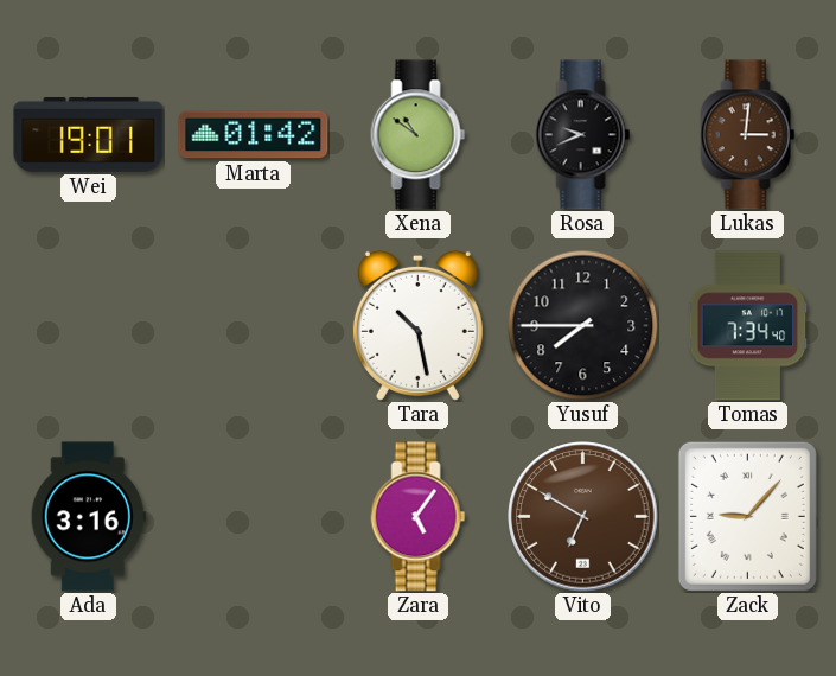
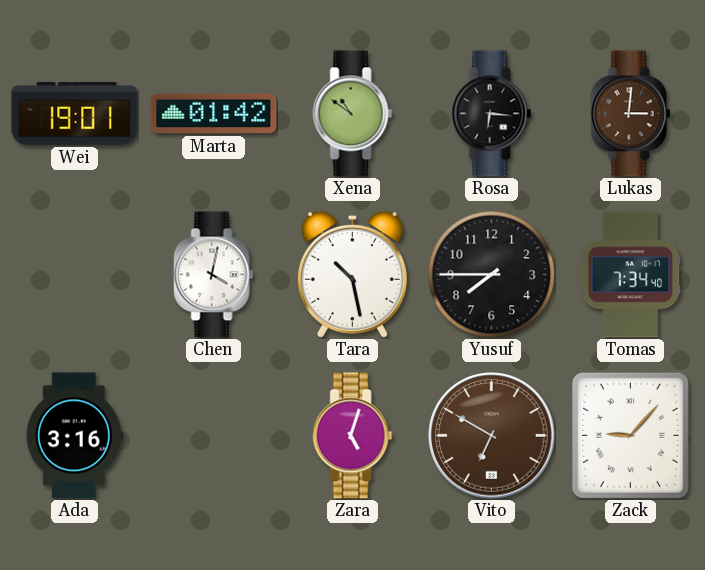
Rosa: 9:41 -> 6:16 (492, 114)
Chen: none -> 4:02 (214, 275)
Zara: 5:06 -> 5:03 (353, 436)
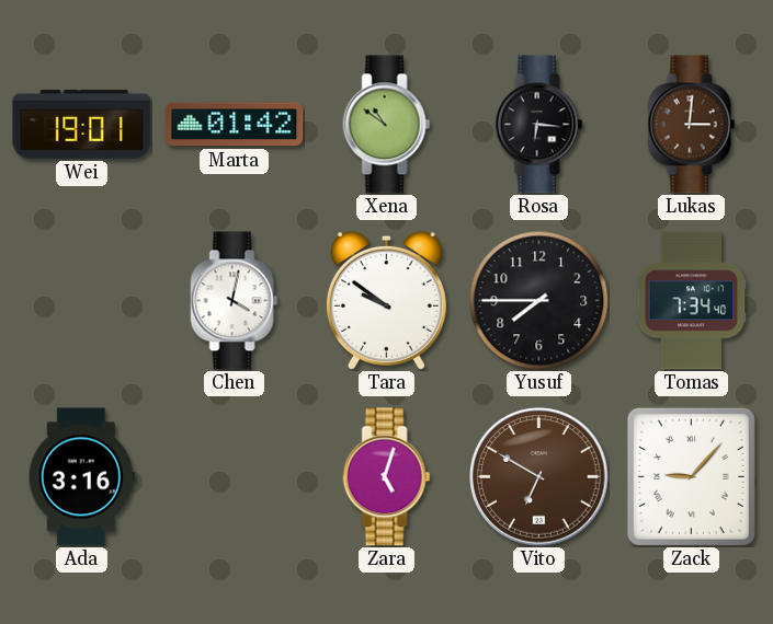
Tara: 10:28 -> 9:51 (386, 300)
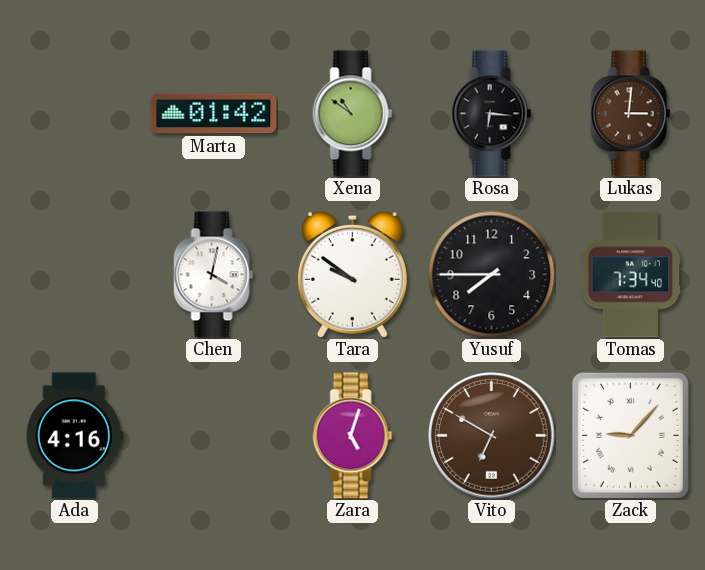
Wei: 19:01 -> none (82, 124)
Ada: 3:16 -> 4:16 (74, 436)
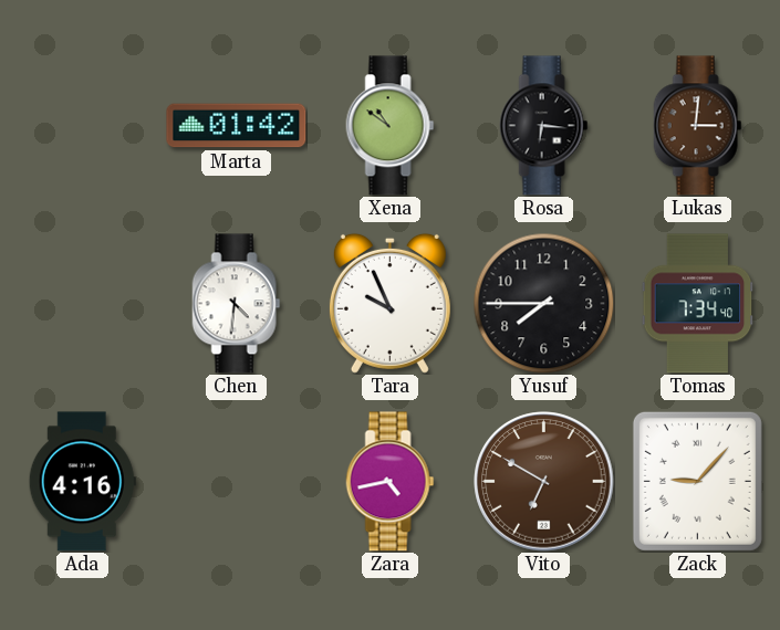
Chen: 4:02 -> 4:31 (237, 304)
Tara: 9:51 -> 9:56 (389, 303)
Zara: 5:03 -> 4:43 (391, 482)
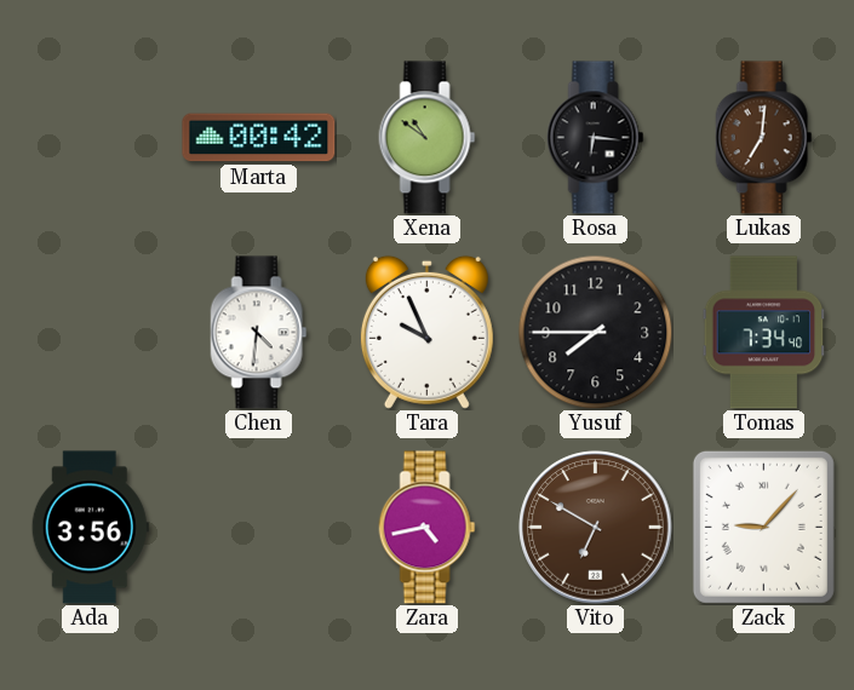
Marta: 01:42 -> 00:42 (259, 138)
Lukas: 3:01 -> 7:01 (764, 138)
Ada: 4:16 -> 3:56 (90, 528)
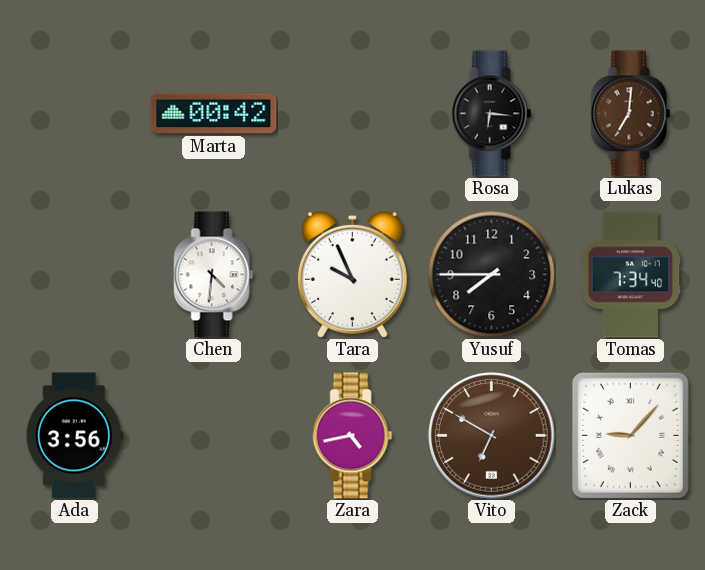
Xena: 10:51 -> none (428, 138)
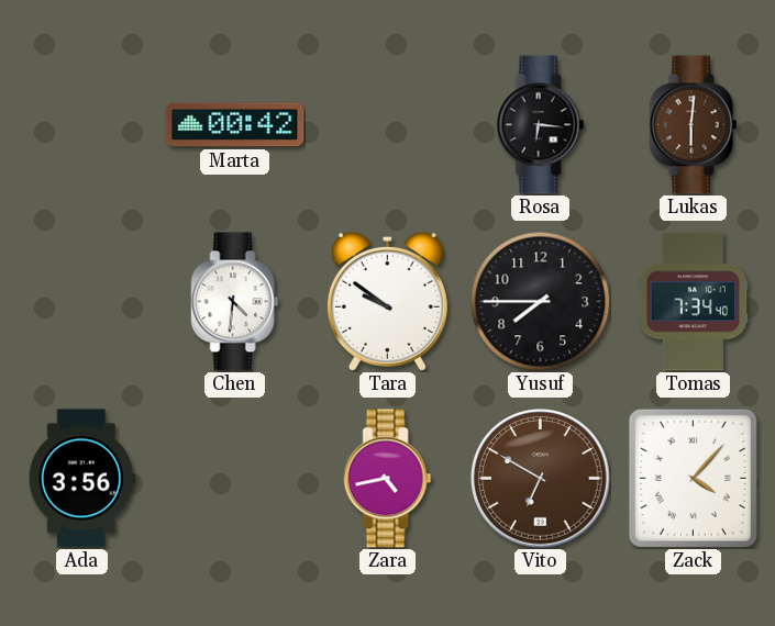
Lukas: 7:01 -> 6:01 (694, 125)
Tara: 9:56 -> 9:51 (387, 301)
Zack: 9:07 -> 4:07 (693, 478)
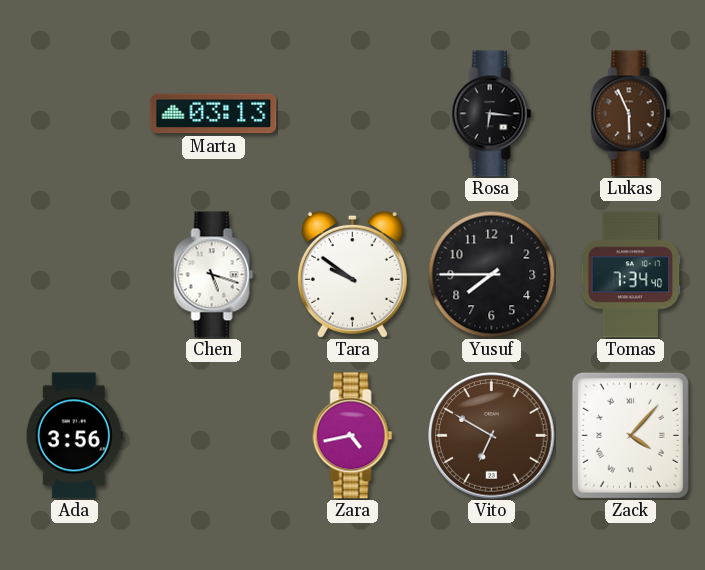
Marta: 00:42 -> 03:13 (214, 114)
Lukas: 6:01 -> 5:56 (631, 114)
Chen: 4:31 -> 5:18 (214, 275)
